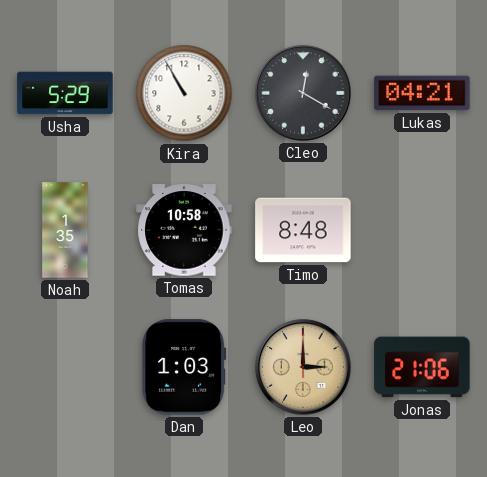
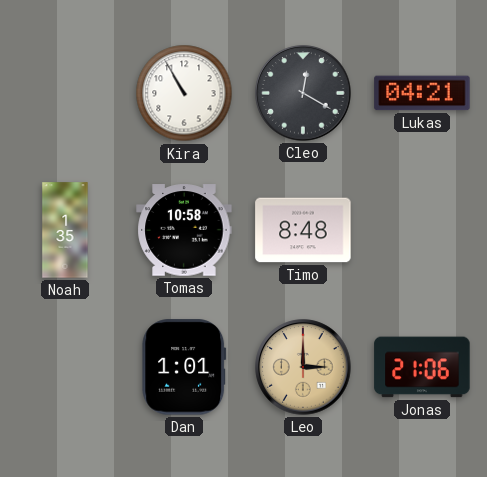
Usha: 5:29 -> none (65, 93)
Dan: 1:03 -> 1:01 (184, 367)
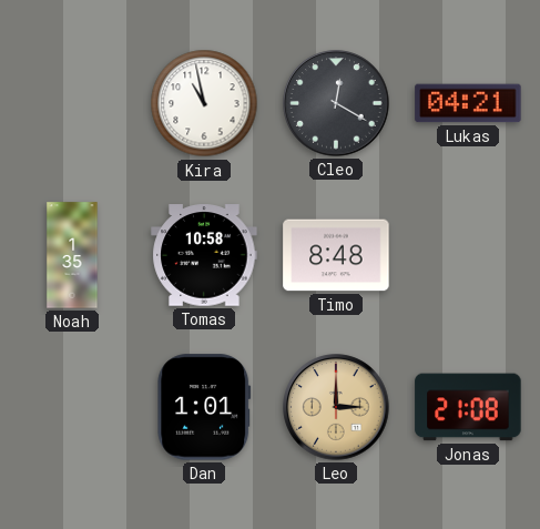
Kira: 10:55 -> 10:58 (204, 103)
Jonas: 21:06 -> 21:08 (468, 407)
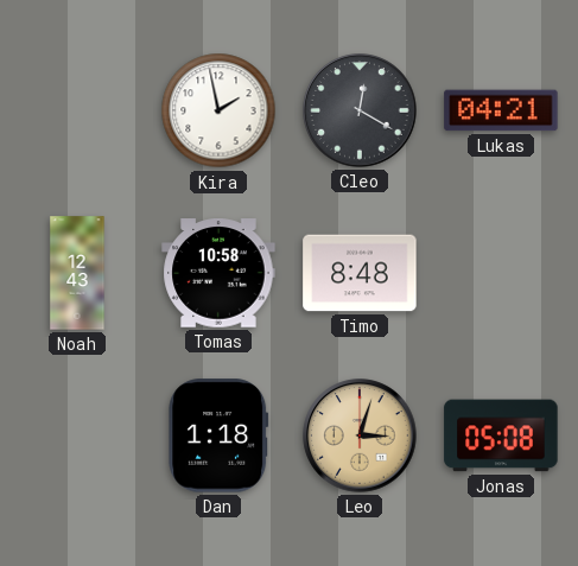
Kira: 10:58 -> 1:58 (218, 110)
Noah: 1:35 -> 12:43 (77, 273)
Dan: 1:01 -> 1:18 (218, 435)
Leo: 3:00 -> 3:03 (360, 435)
Jonas: 21:08 -> 05:08 (501, 435)
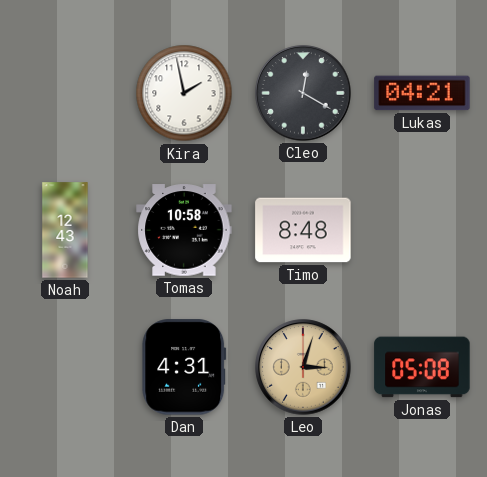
Dan: 1:18 -> 4:31 (184, 367)
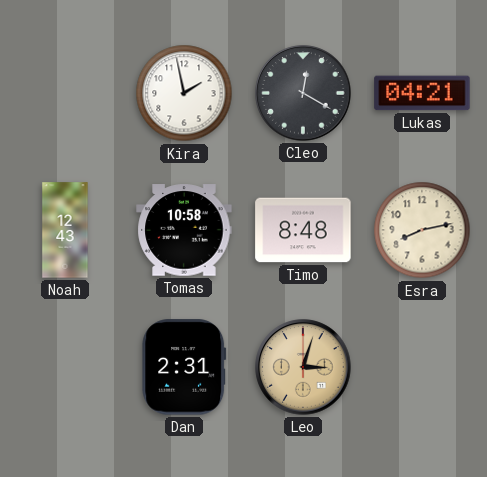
Esra: none -> 8:13 (422, 230)
Dan: 4:31 -> 2:31 (184, 367)
Jonas: 05:08 -> none (422, 367)
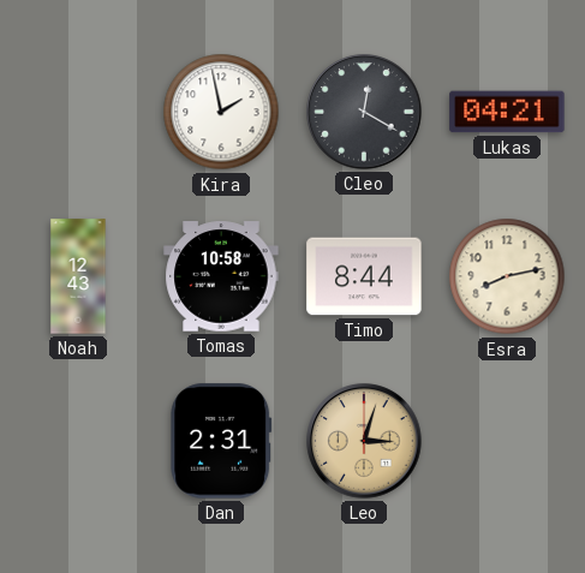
Timo: 8:48 -> 8:44 (364, 276)
